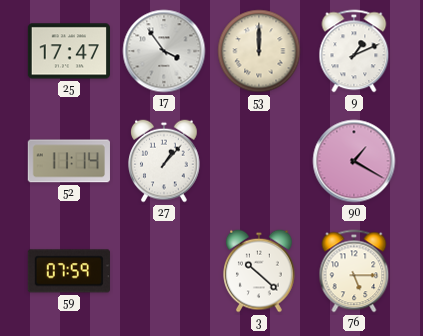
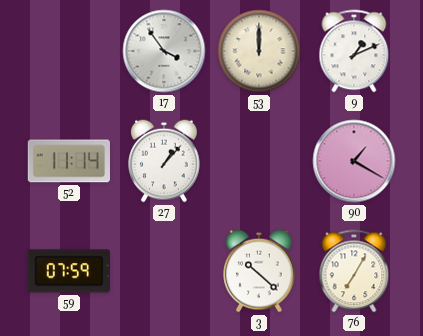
25: 17:47 -> none (68, 51)
76: 5:15 -> 7:05 (354, 271)
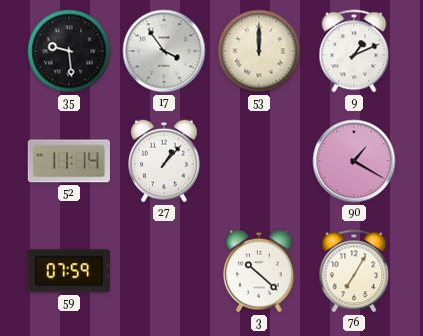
35: none -> 9:29 (69, 51)
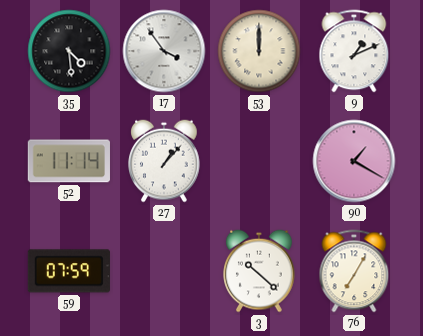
35: 9:29 -> 4:29 (69, 51)
